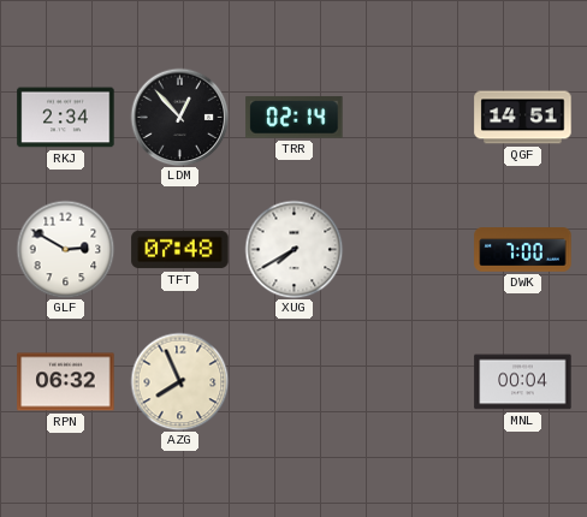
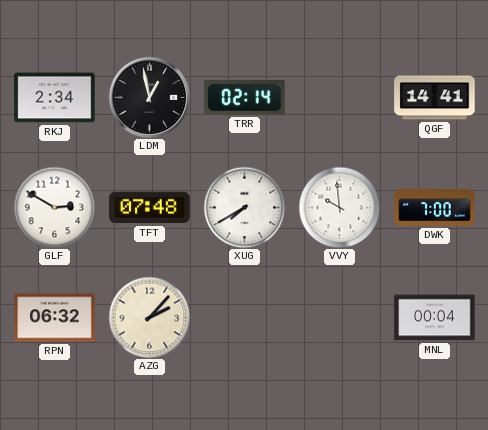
LDM: 12:53 -> 12:58 (149, 97)
QGF: 14:51 -> 14:41 (435, 98)
VVY: none -> 9:59 (339, 207)
AZG: 7:56 -> 2:07 (149, 317)
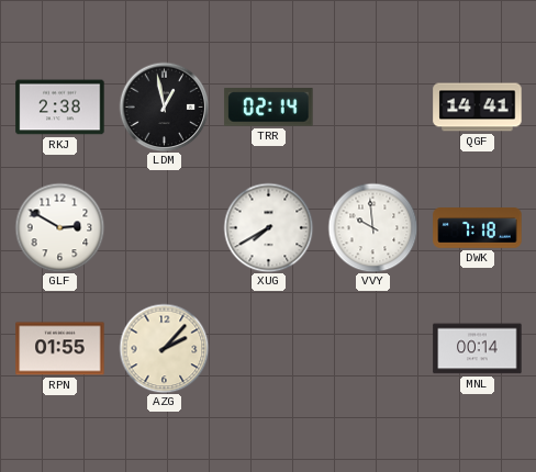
RKJ: 2:34 -> 2:38 (60, 108)
TFT: 07:48 -> none (150, 208)
DWK: 7:00 -> 7:18 (478, 228)
RPN: 06:32 -> 01:55 (60, 349)
MNL: 00:04 -> 00:14 (478, 349)
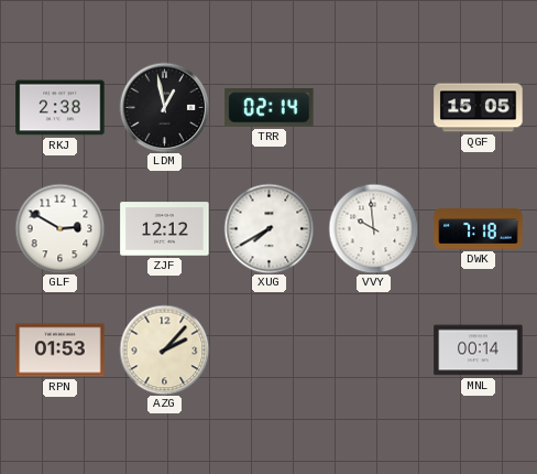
QGF: 14:41 -> 15:05 (479, 108)
ZJF: none -> 12:12 (165, 229)
RPN: 01:55 -> 01:53 (61, 351)
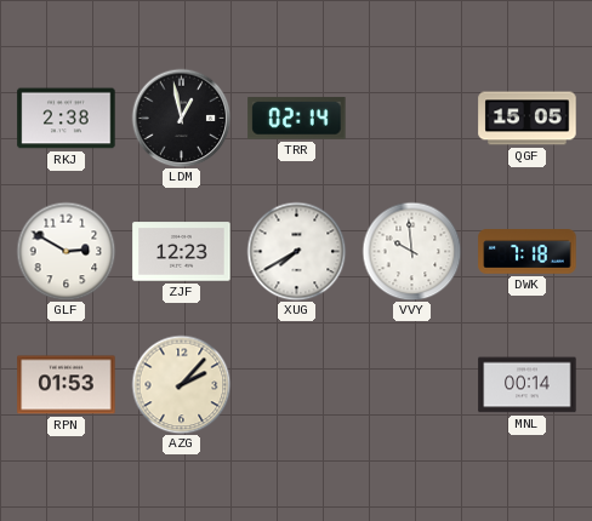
ZJF: 12:12 -> 12:23 (182, 252)
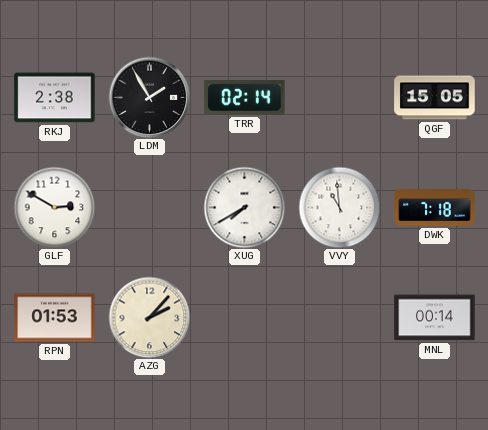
LDM: 12:58 -> 1:55 (149, 97)
ZJF: 12:23 -> none (182, 252)
VVY: 9:59 -> 10:59 (339, 207)
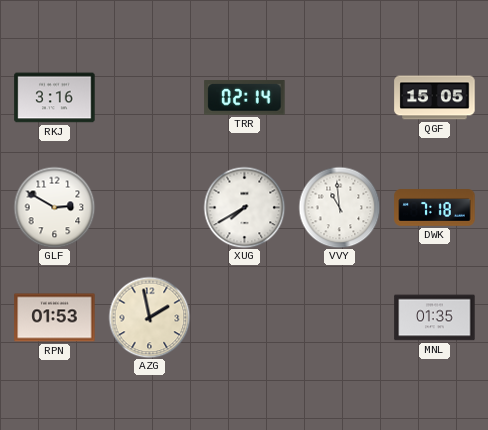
RKJ: 2:38 -> 3:16 (55, 98)
LDM: 1:55 -> none (149, 97)
AZG: 2:07 -> 1:58 (149, 317)
MNL: 00:14 -> 01:35 (435, 318)
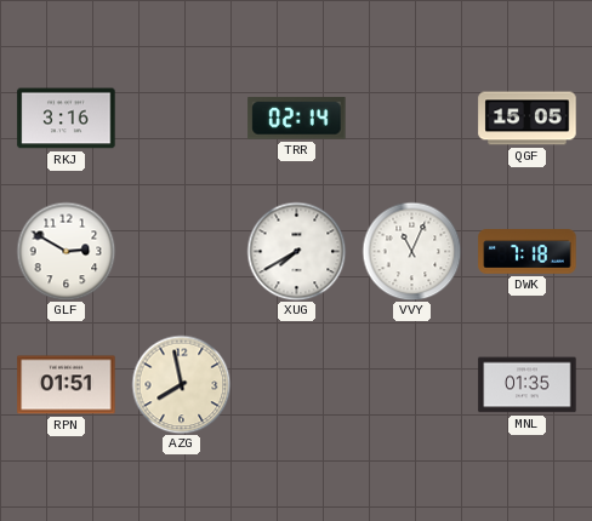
VVY: 10:59 -> 11:04 (411, 251)
RPN: 01:53 -> 01:51 (67, 385)
AZG: 1:58 -> 7:58 (181, 384)
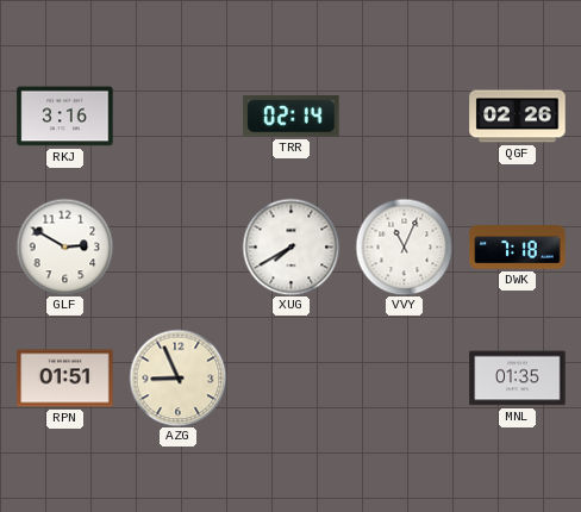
QGF: 15:05 -> 02:26 (518, 117)
AZG: 7:58 -> 8:56 (177, 377)
